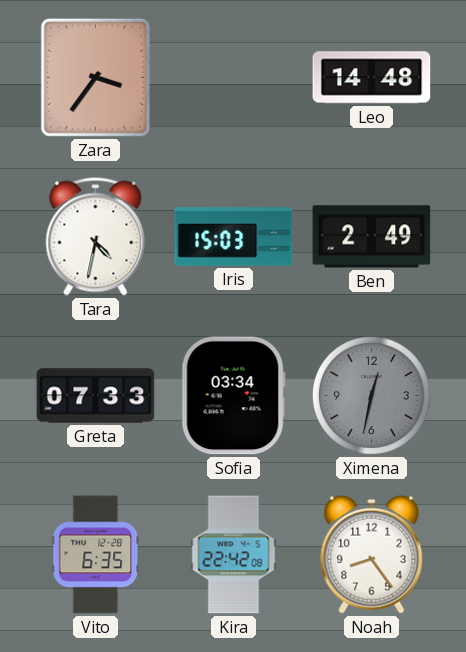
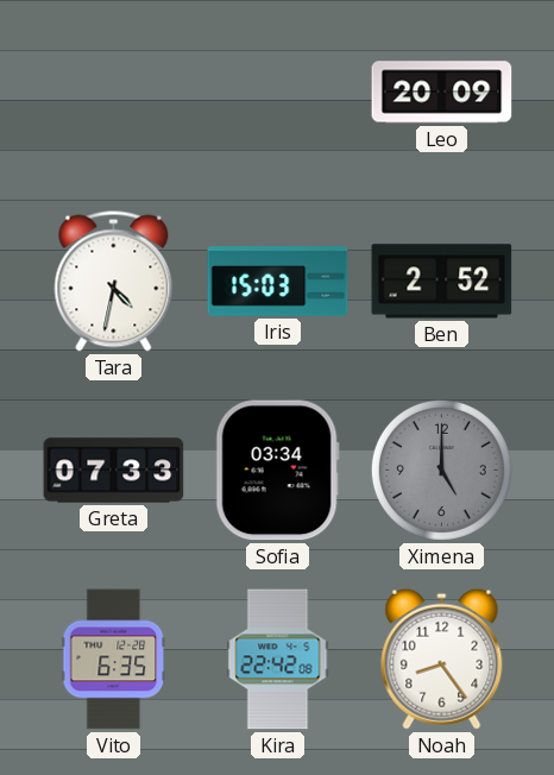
Zara: 3:36 -> none (95, 77)
Leo: 14:48 -> 20:09 (442, 93)
Ben: 2:49 -> 2:52 (442, 282)
Ximena: 12:32 -> 5:00 (441, 470)
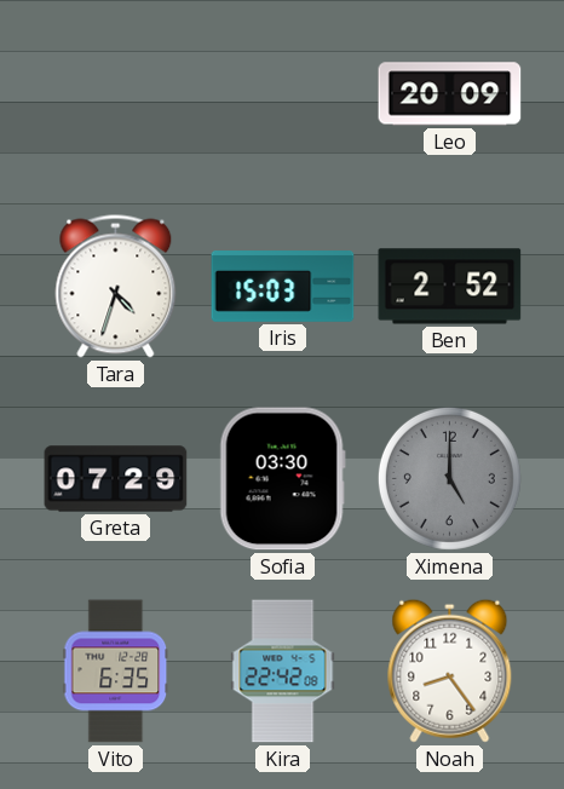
Tara: 4:32 -> 4:33 (116, 287)
Greta: 07:33 -> 07:29 (116, 479)
Sofia: 03:34 -> 03:30 (282, 479)
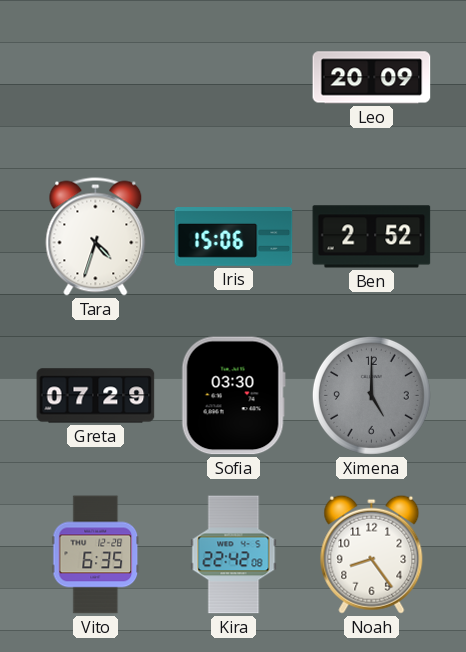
Iris: 15:03 -> 15:06 (234, 237)
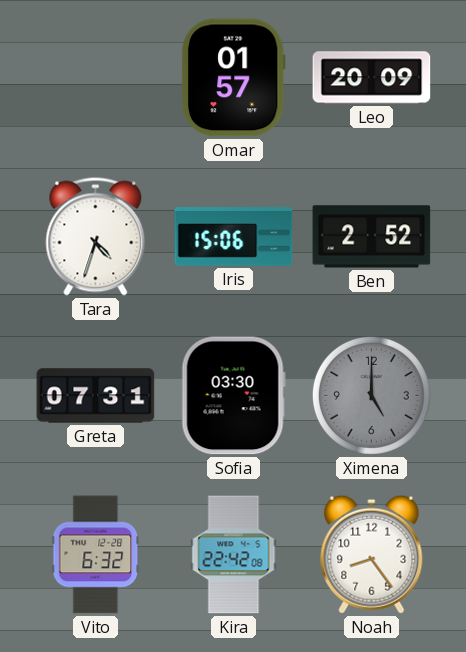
Omar: none -> 01:57 (233, 78)
Greta: 07:29 -> 07:31 (96, 396)
Vito: 6:35 -> 6:32 (96, 555)
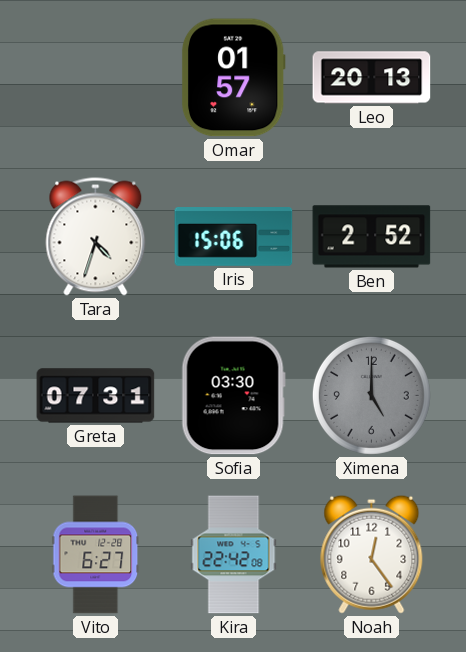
Leo: 20:09 -> 20:13 (372, 78)
Vito: 6:32 -> 6:27 (96, 555)
Noah: 8:24 -> 12:24 (372, 554)
